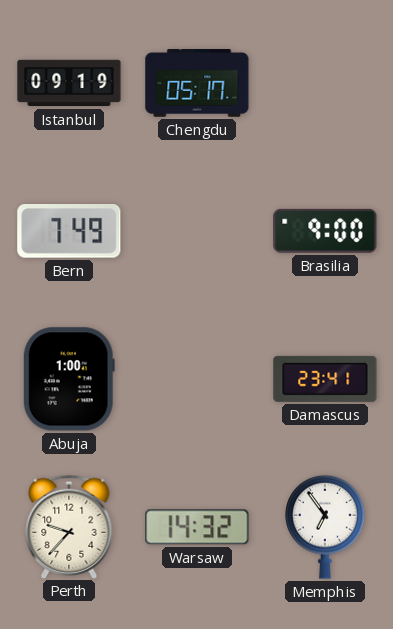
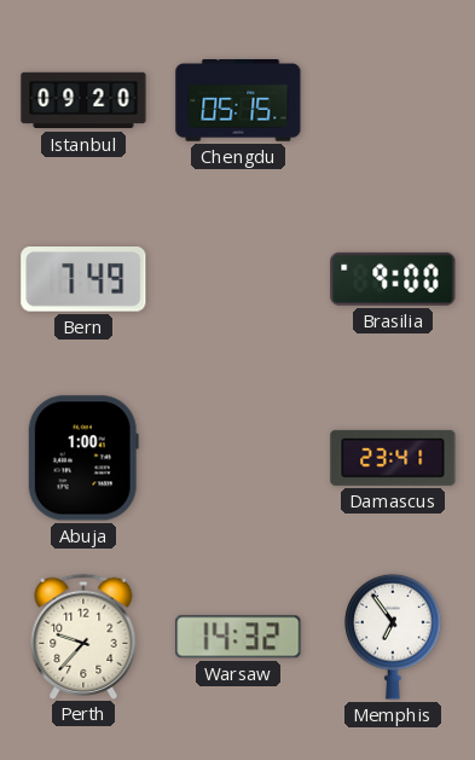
Istanbul: 09:19 -> 09:20 (83, 100)
Chengdu: 05:17 -> 05:15 (238, 101)
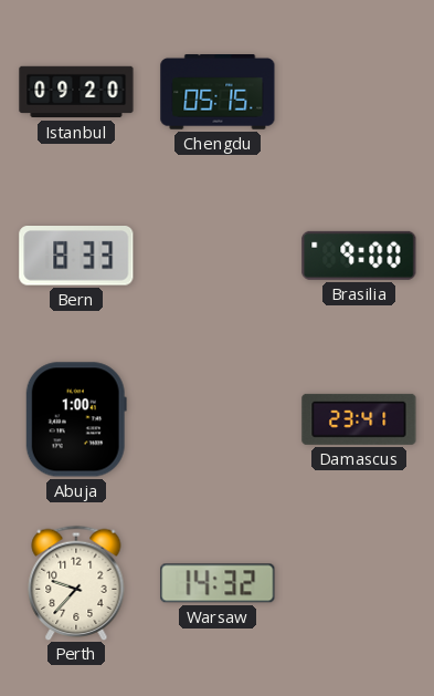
Bern: 7:49 -> 8:33 (76, 256)
Memphis: 6:54 -> none (393, 637)
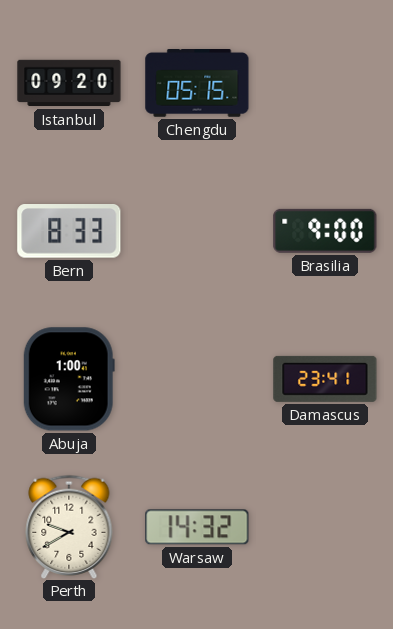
Perth: 9:37 -> 9:40 (69, 526)
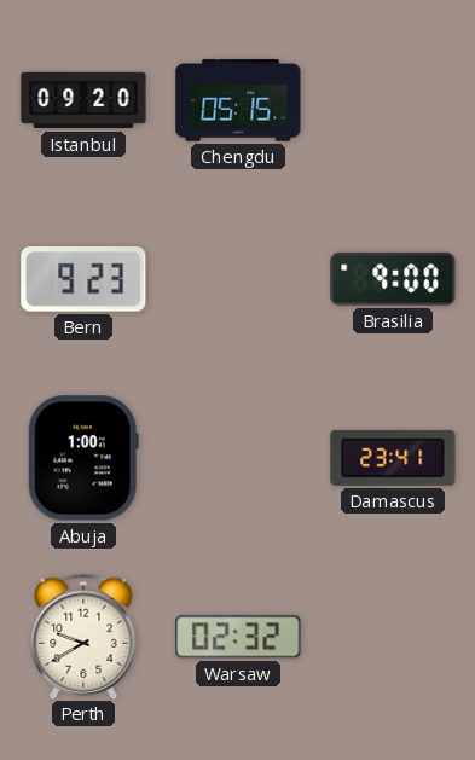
Bern: 8:33 -> 9:23 (83, 279)
Warsaw: 14:32 -> 02:32 (238, 637)
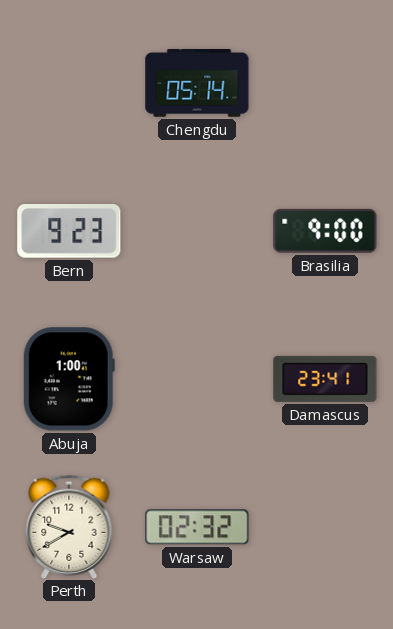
Istanbul: 09:20 -> none (83, 100)
Chengdu: 05:15 -> 05:14 (197, 84)
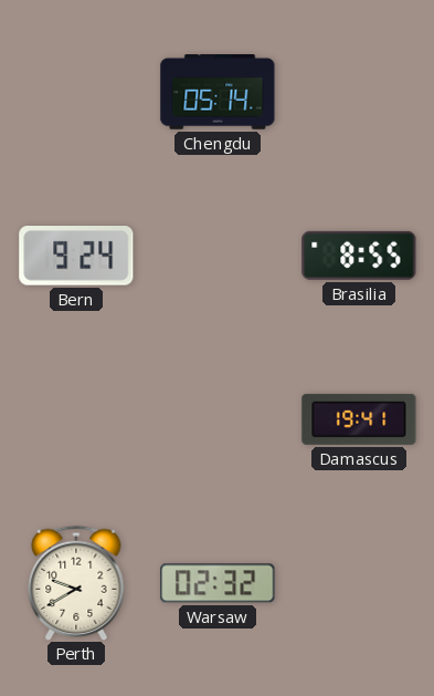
Bern: 9:23 -> 9:24 (76, 256)
Brasilia: 9:00 -> 8:55 (359, 256)
Abuja: 1:00 -> none (69, 379)
Damascus: 23:41 -> 19:41 (359, 419)
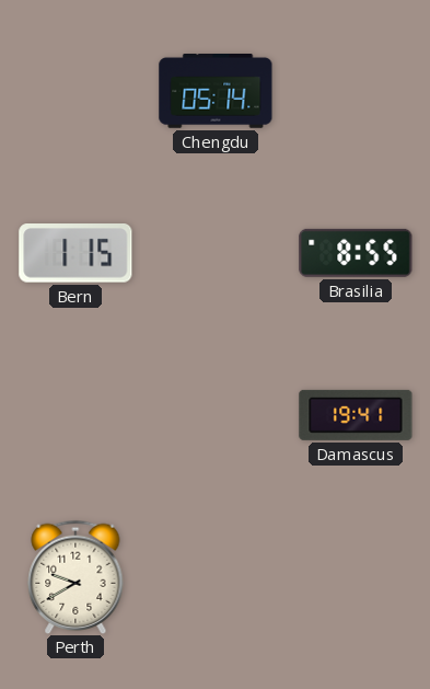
Bern: 9:24 -> 1:15 (75, 253)
Warsaw: 02:32 -> none (218, 583)
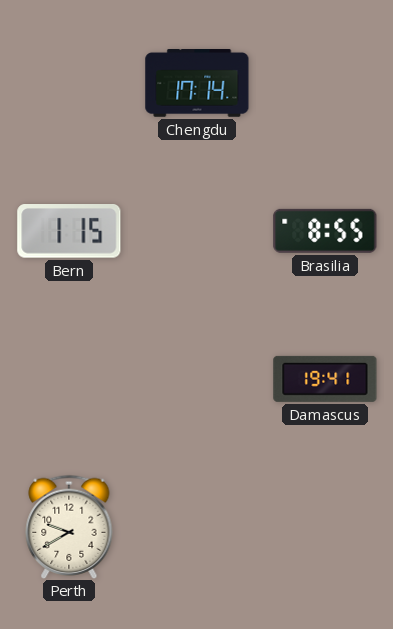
Chengdu: 05:14 -> 17:14 (197, 84)
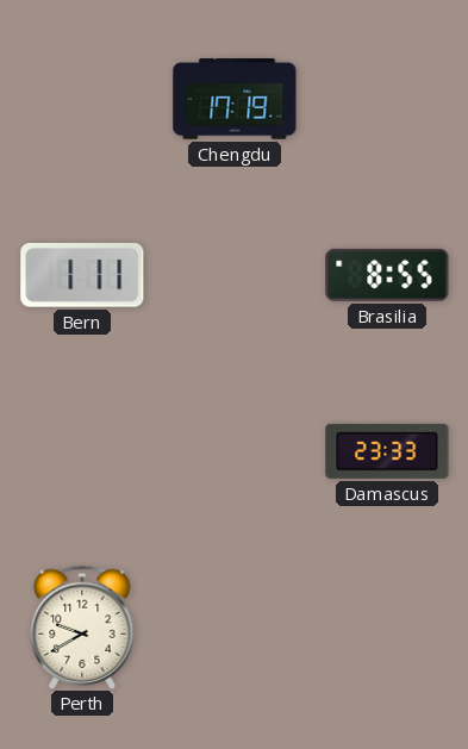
Chengdu: 17:14 -> 17:19 (235, 100)
Bern: 1:15 -> 1:11 (82, 275)
Damascus: 19:41 -> 23:33 (387, 451)
